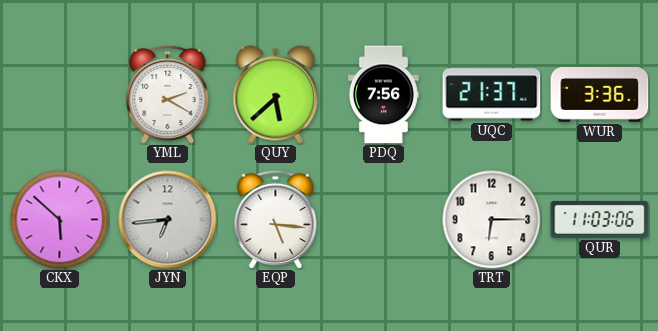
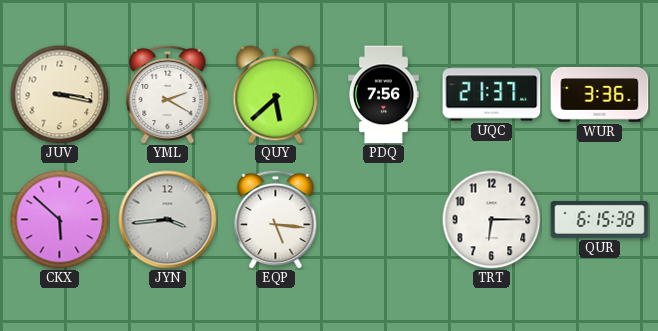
JUV: none -> 3:17 (60, 95)
JYN: 6:44 -> 3:44 (168, 220)
QUR: 11:03 -> 6:15 (600, 219)
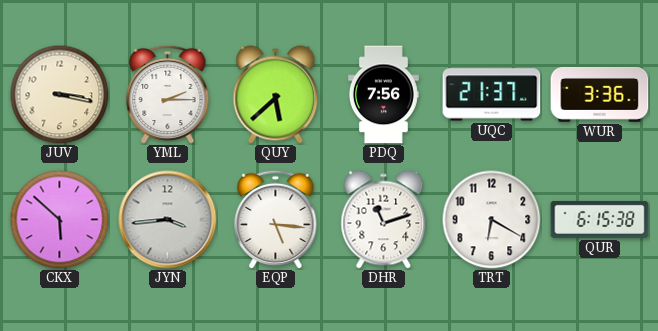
YML: 2:20 -> 2:15 (168, 94)
DHR: none -> 11:12 (384, 220)
TRT: 6:15 -> 6:20 (492, 220)
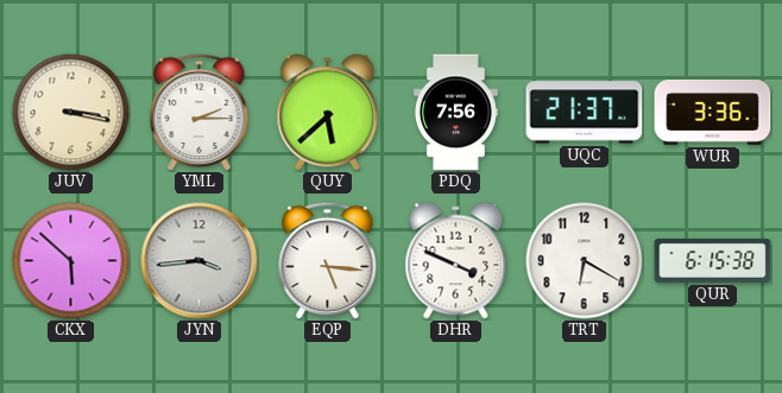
DHR: 11:12 -> 3:49 (456, 261)
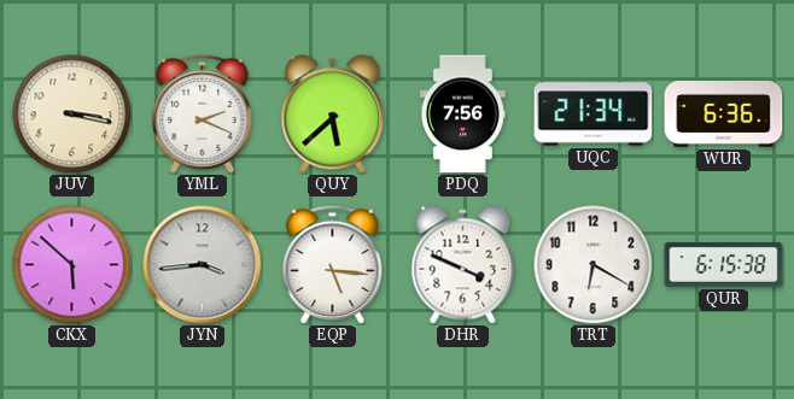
YML: 2:15 -> 2:19 (203, 113)
UQC: 21:37 -> 21:34 (594, 115)
WUR: 3:36 -> 6:36 (724, 115)
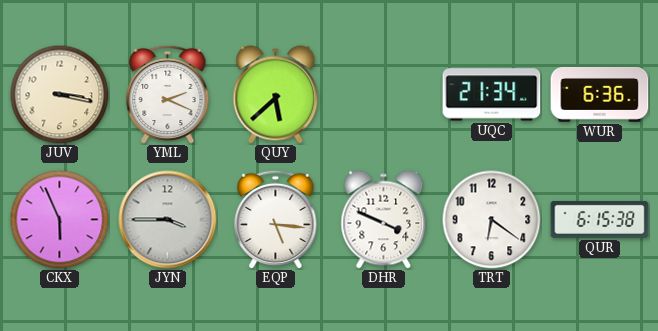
PDQ: 7:56 -> none (462, 115)
CKX: 5:52 -> 5:56 (60, 220)
JYN: 3:44 -> 3:45 (168, 220)
TRT: 6:20 -> 6:21 (492, 220)
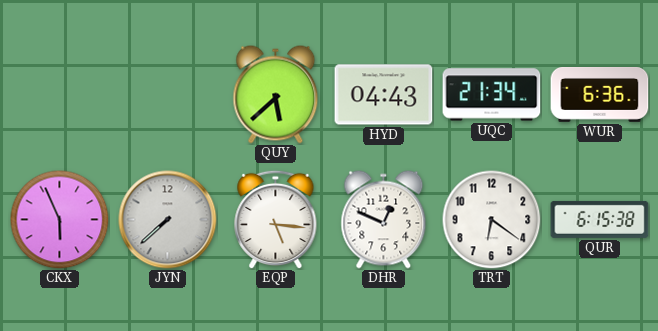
JUV: 3:17 -> none (60, 95)
YML: 2:19 -> none (168, 94)
HYD: none -> 04:43 (384, 95)
JYN: 3:45 -> 7:38 (168, 220)
DHR: 3:49 -> 12:49 (384, 220)
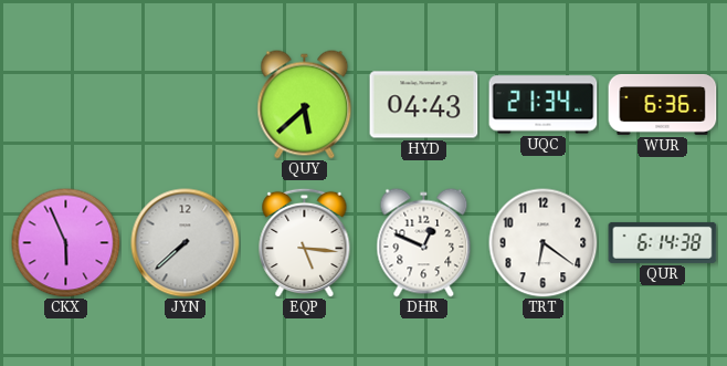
QUR: 6:15 -> 6:14 (663, 242)
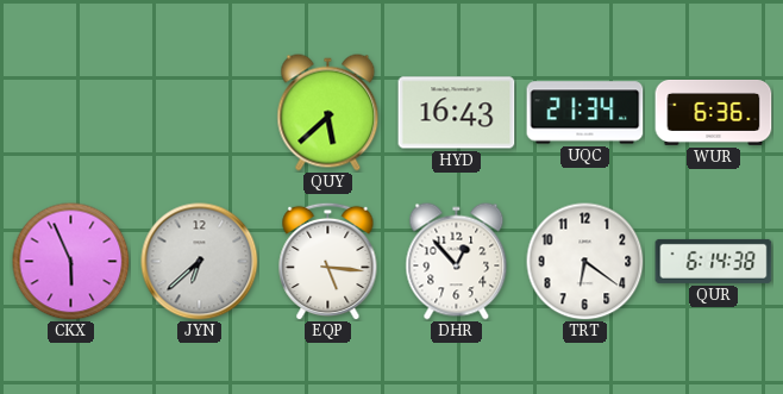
HYD: 04:43 -> 16:43 (457, 113)
JYN: 7:38 -> 6:38 (200, 262)
DHR: 12:49 -> 12:53 (457, 262)
